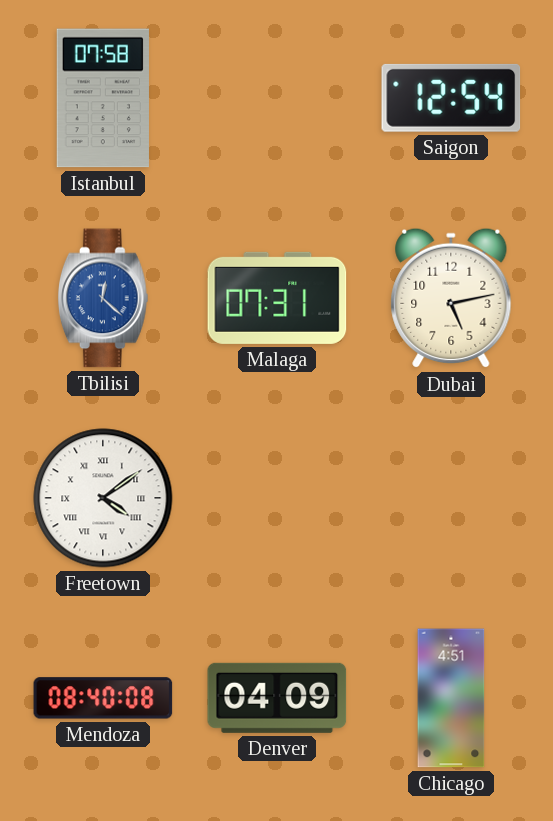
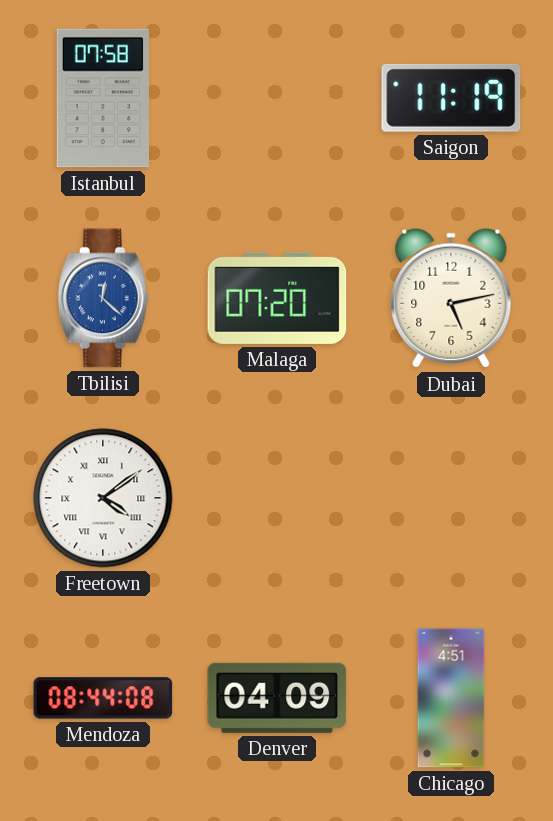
Saigon: 12:54 -> 11:19 (451, 98)
Malaga: 07:31 -> 07:20 (277, 298)
Mendoza: 08:40 -> 08:44 (103, 698)
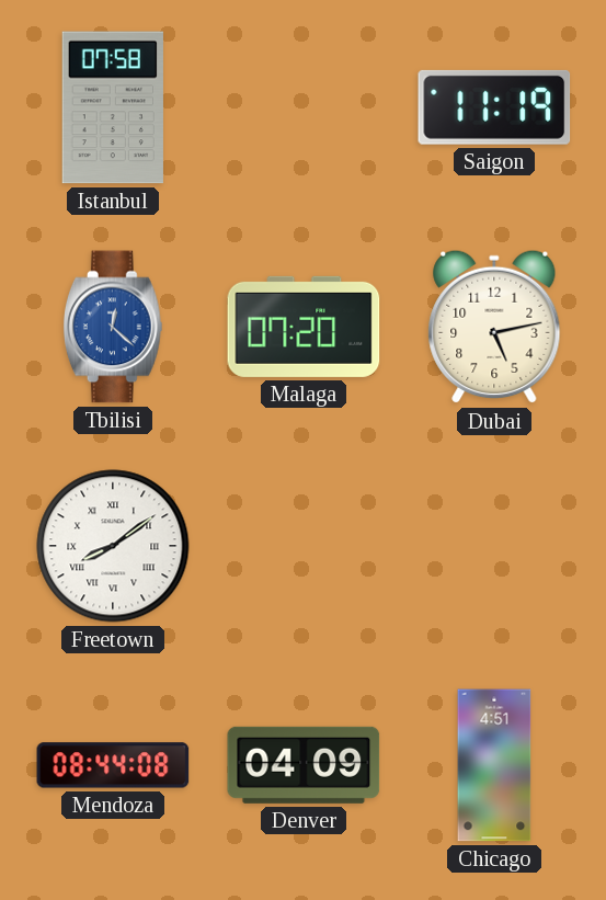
Freetown: 4:09 -> 8:09 (113, 546)
